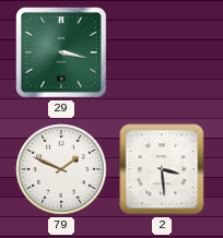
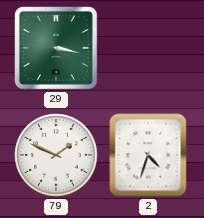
2: 3:29 -> 4:33 (148, 155)
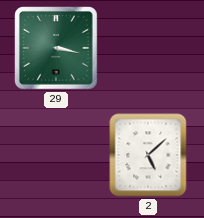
79: 1:49 -> none (56, 155)
2: 4:33 -> 5:08 (148, 155)
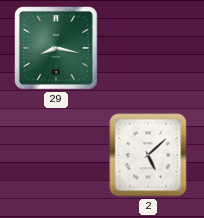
29: 3:17 -> 8:17 (56, 48)
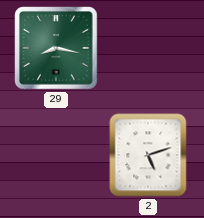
2: 5:08 -> 5:12 (148, 155)
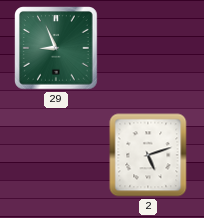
29: 8:17 -> 8:56 (56, 48)
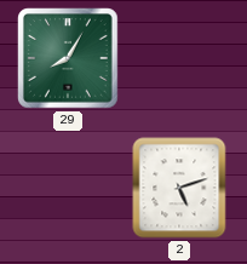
29: 8:56 -> 8:05 (68, 58)
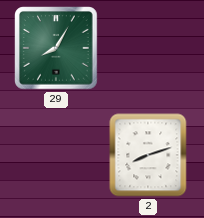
2: 5:12 -> 8:12 (148, 155)
